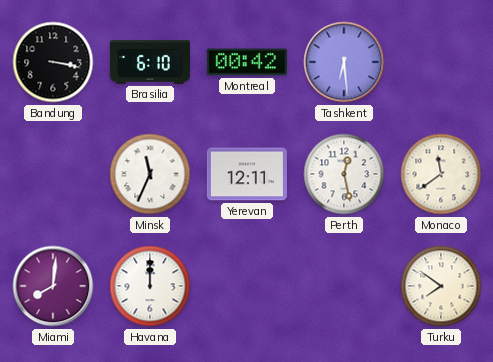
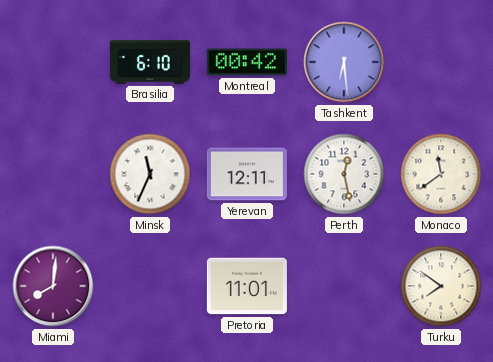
Bandung: 3:17 -> none (53, 62)
Havana: 12:00 -> none (150, 286)
Pretoria: none -> 11:01 (247, 286)
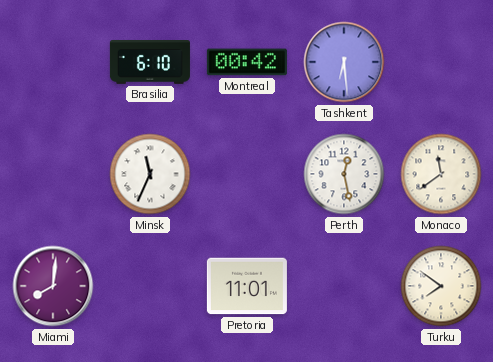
Yerevan: 12:11 -> none (247, 174)
